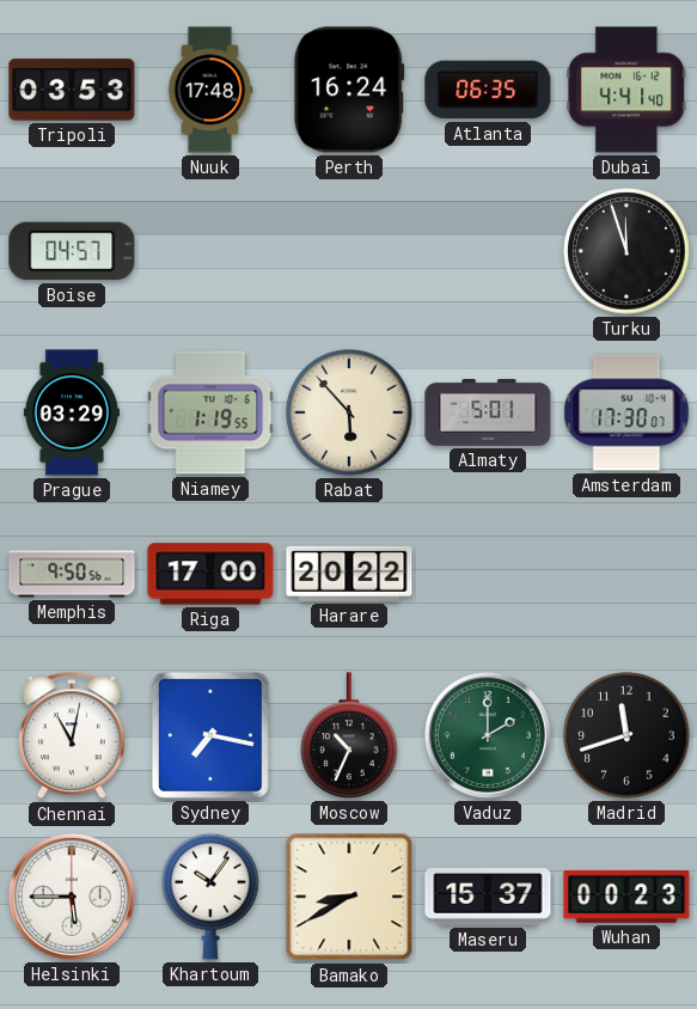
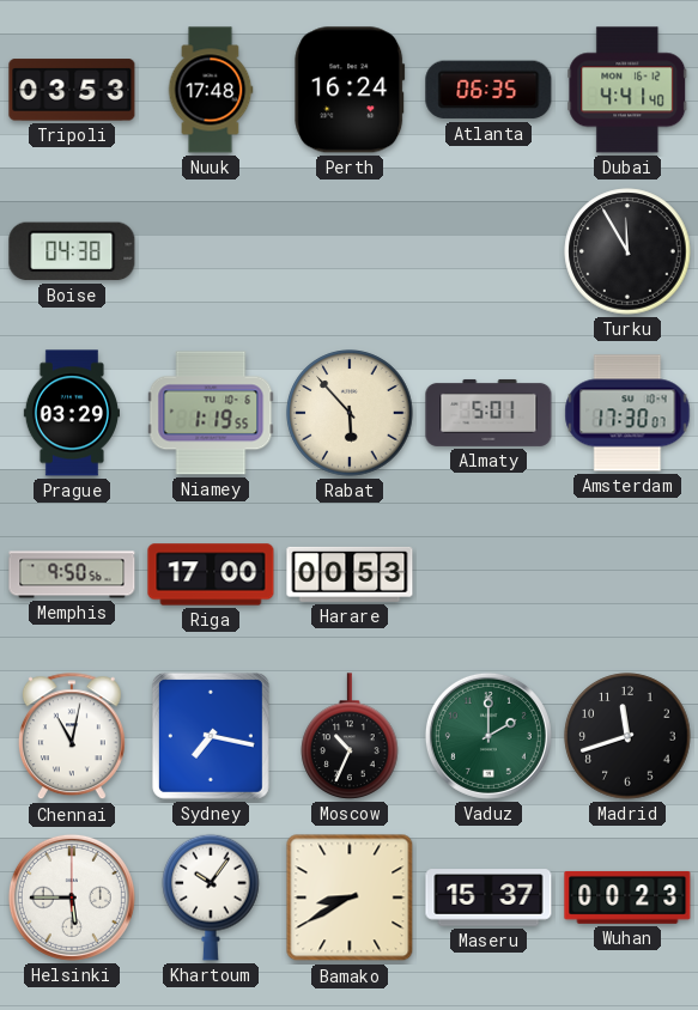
Boise: 04:57 -> 04:38 (72, 251)
Turku: 11:57 -> 11:55 (627, 251)
Harare: 20:22 -> 00:53 (350, 574)
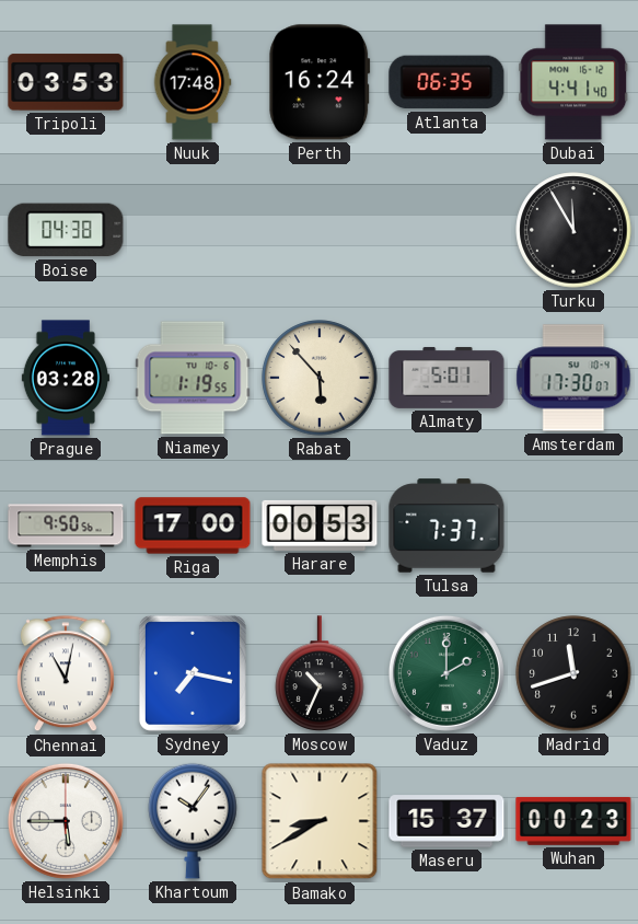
Prague: 03:29 -> 03:28 (66, 378)
Tulsa: none -> 7:37 (446, 525)
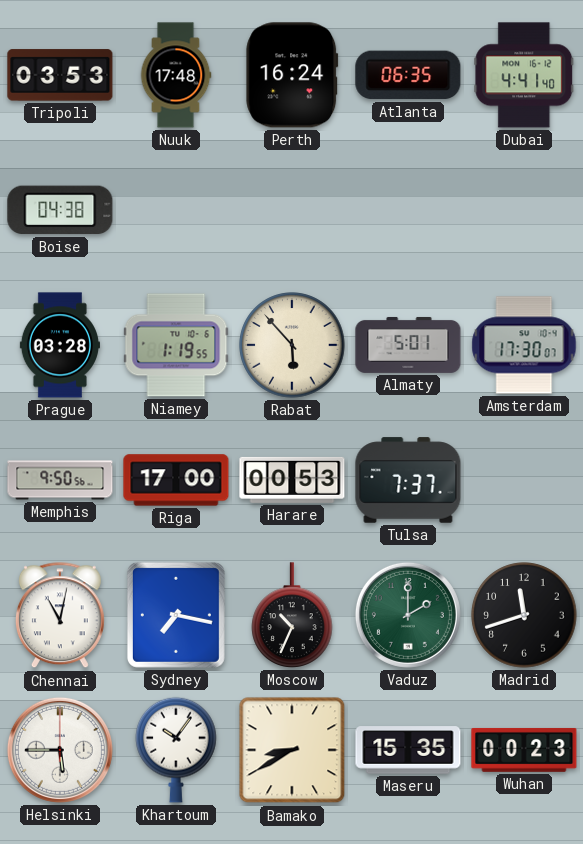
Turku: 11:55 -> none (573, 230)
Maseru: 15:37 -> 15:35 (408, 750)
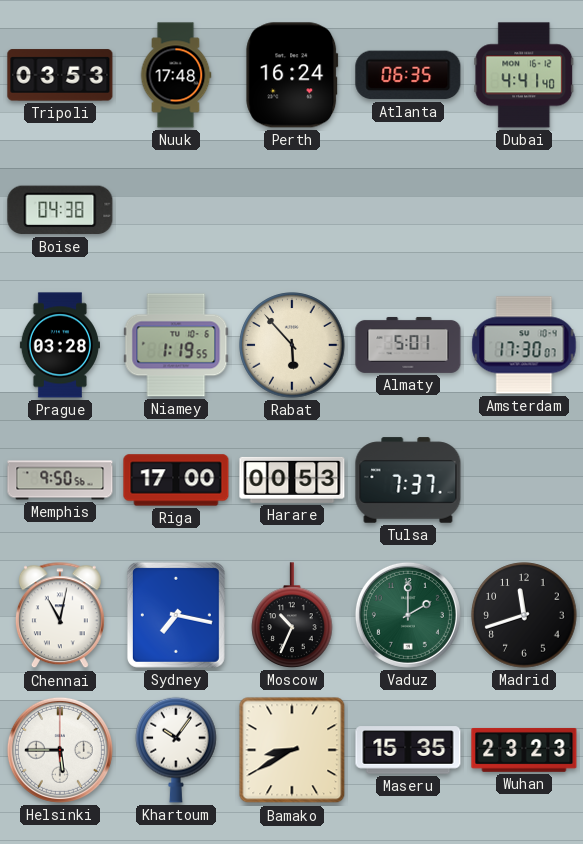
Wuhan: 00:23 -> 23:23 (524, 750)
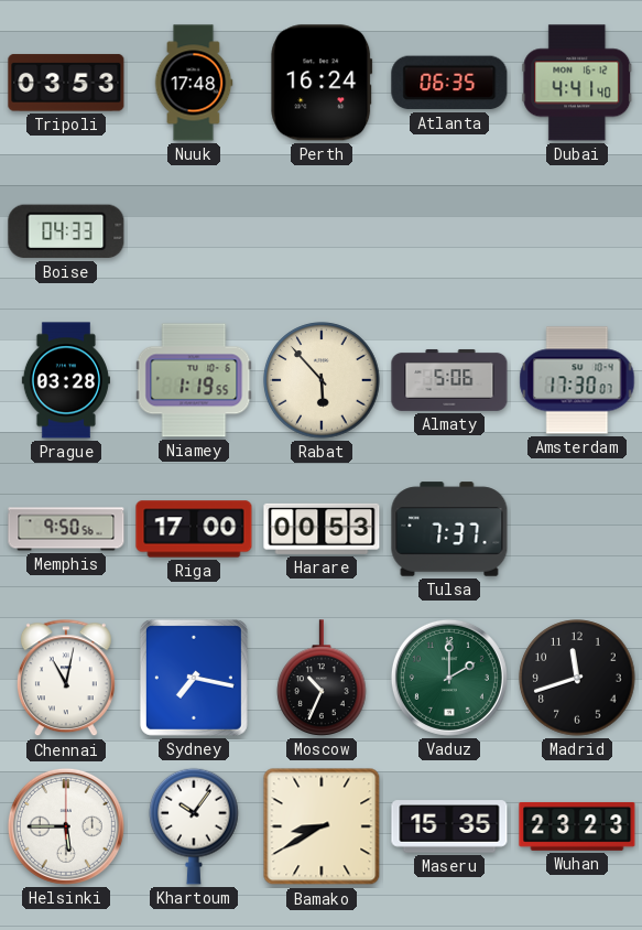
Boise: 04:38 -> 04:33 (66, 231)
Almaty: 5:01 -> 5:06 (449, 380)
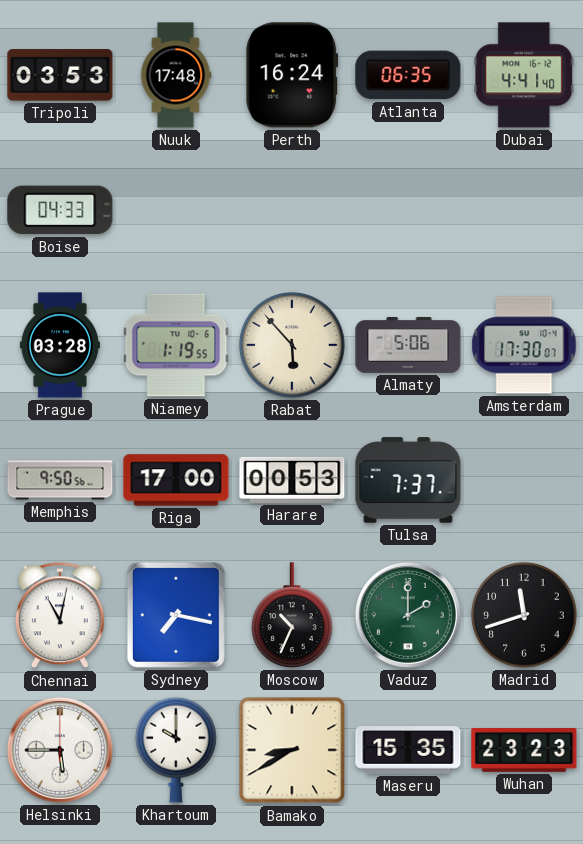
Khartoum: 10:06 -> 10:00 (176, 750)
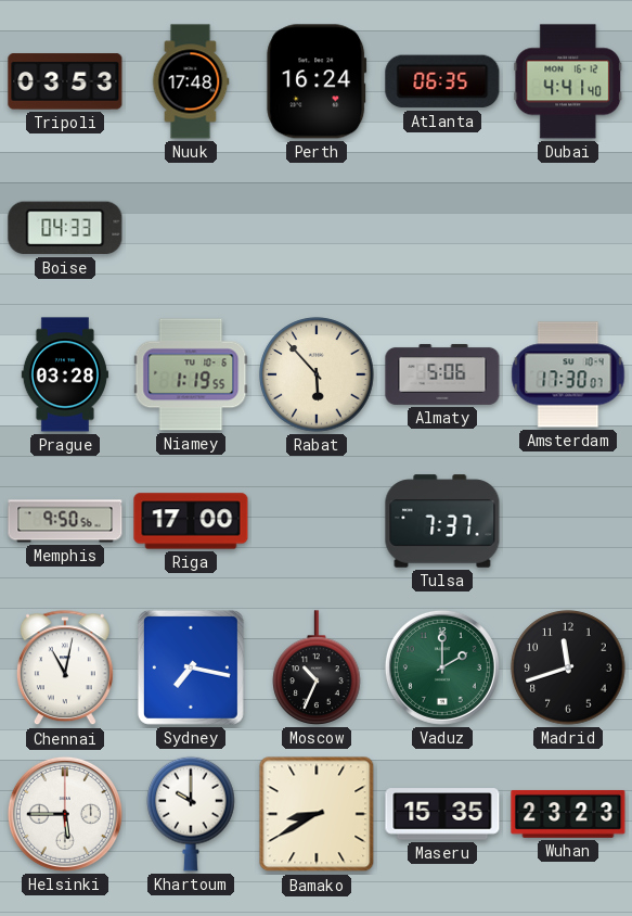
Harare: 00:53 -> none (292, 480)
